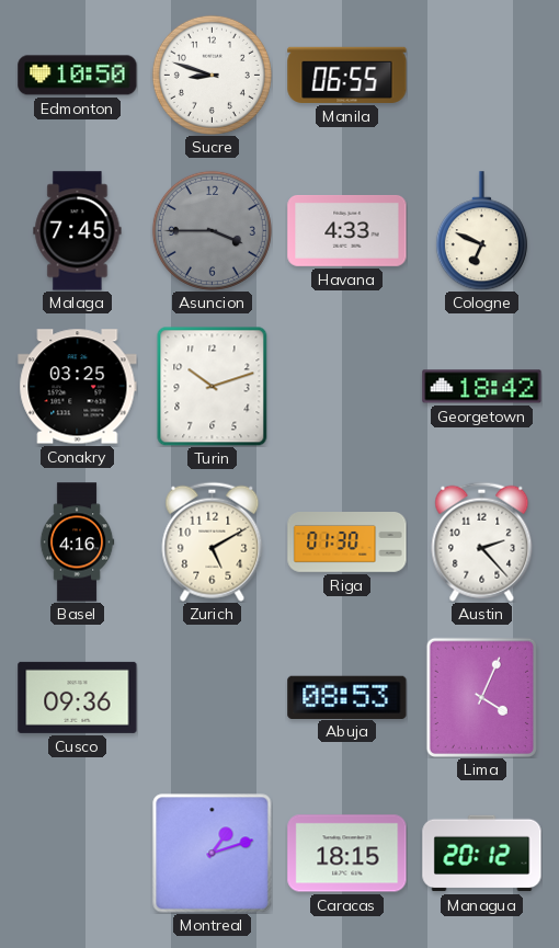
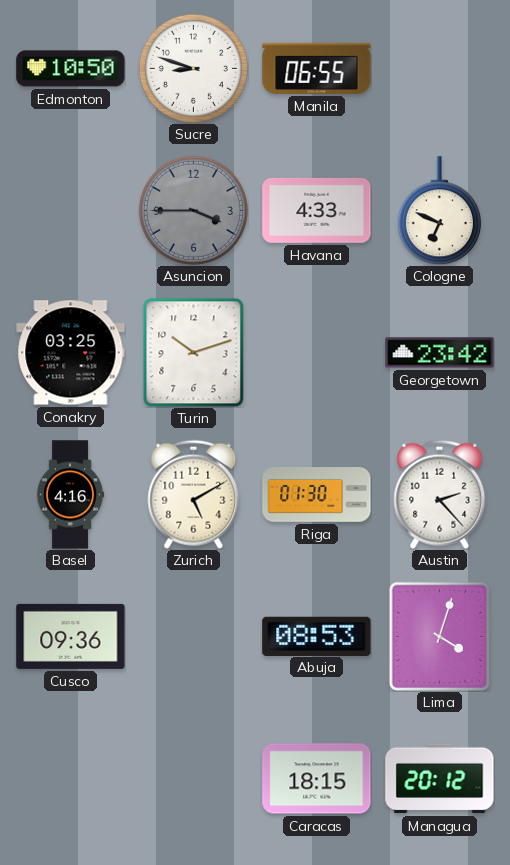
Malaga: 7:45 -> none (78, 231)
Georgetown: 18:42 -> 23:42 (440, 353)
Lima: 4:04 -> 4:03 (439, 636)
Montreal: 1:12 -> none (212, 853)
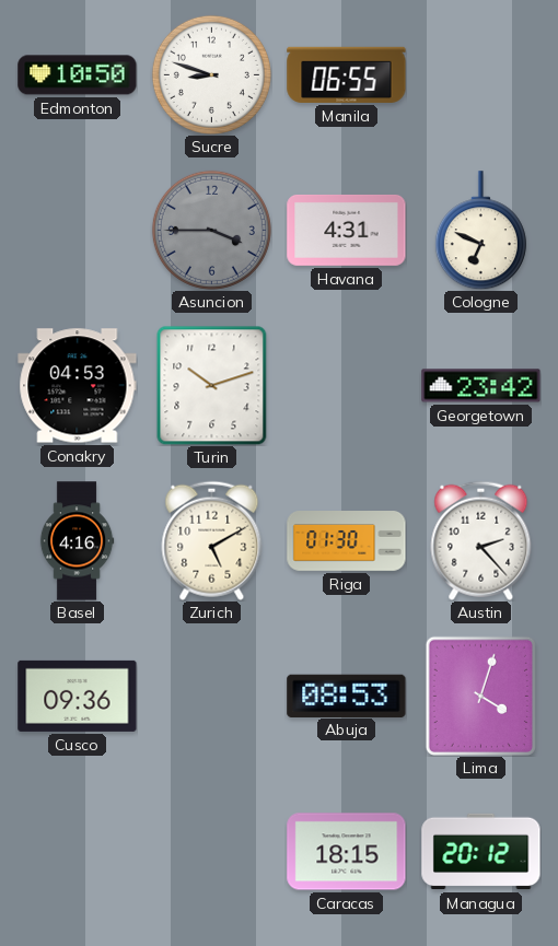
Havana: 4:33 -> 4:31 (347, 230)
Conakry: 03:25 -> 04:53 (78, 386)
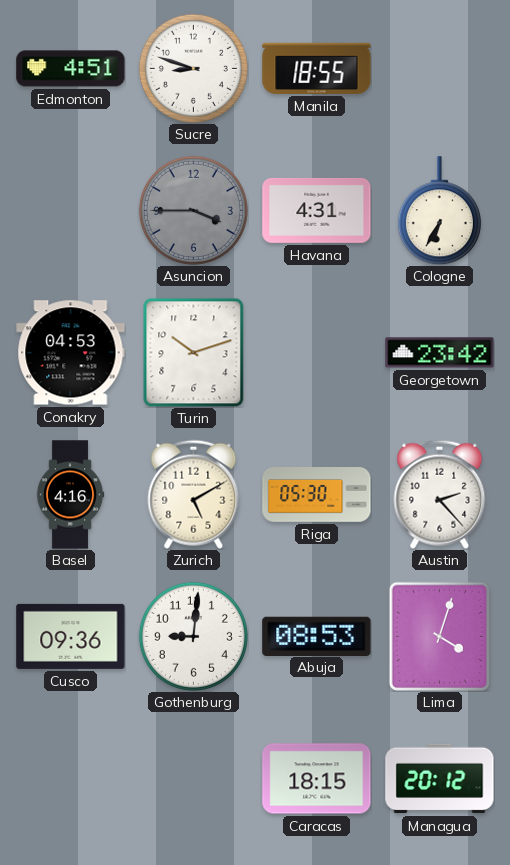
Edmonton: 10:50 -> 4:51 (71, 69)
Manila: 06:55 -> 18:55 (317, 68)
Cologne: 6:49 -> 6:35 (439, 211)
Riga: 01:30 -> 05:30 (317, 495)
Gothenburg: none -> 9:01 (193, 636)
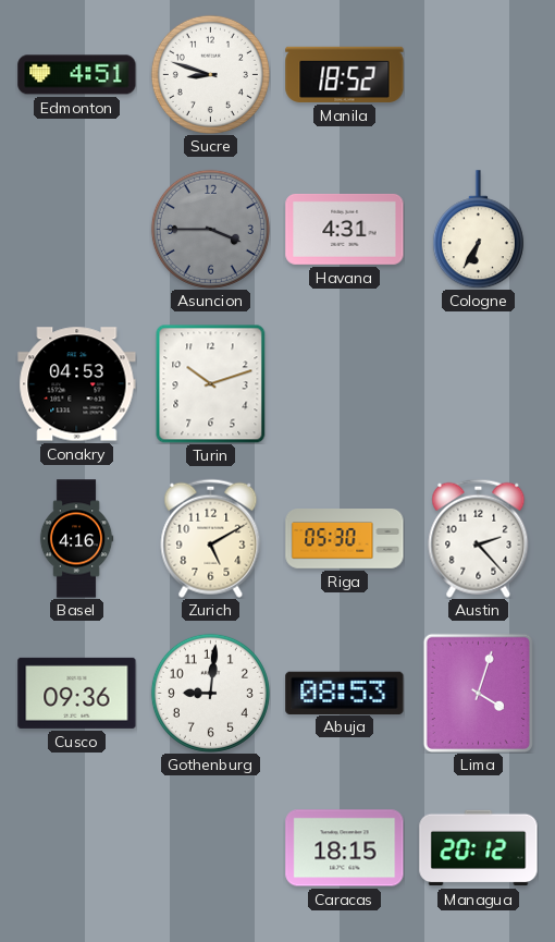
Manila: 18:55 -> 18:52 (345, 74)
Georgetown: 23:42 -> none (440, 353)
